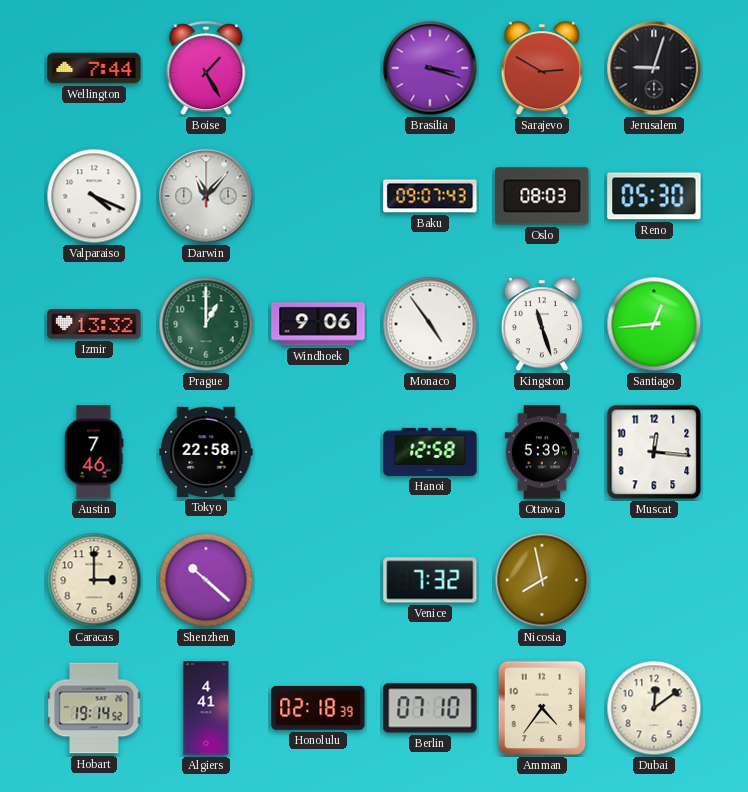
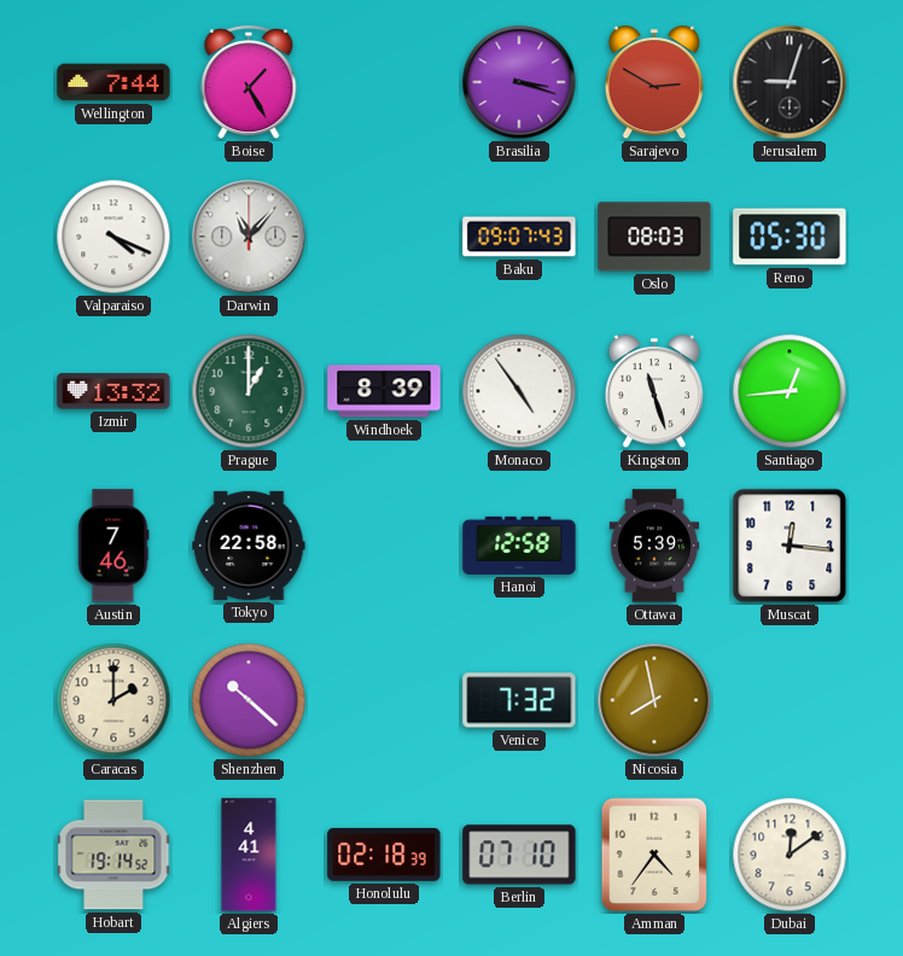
Windhoek: 9:06 -> 8:39 (384, 391)
Caracas: 3:00 -> 2:00 (113, 700)
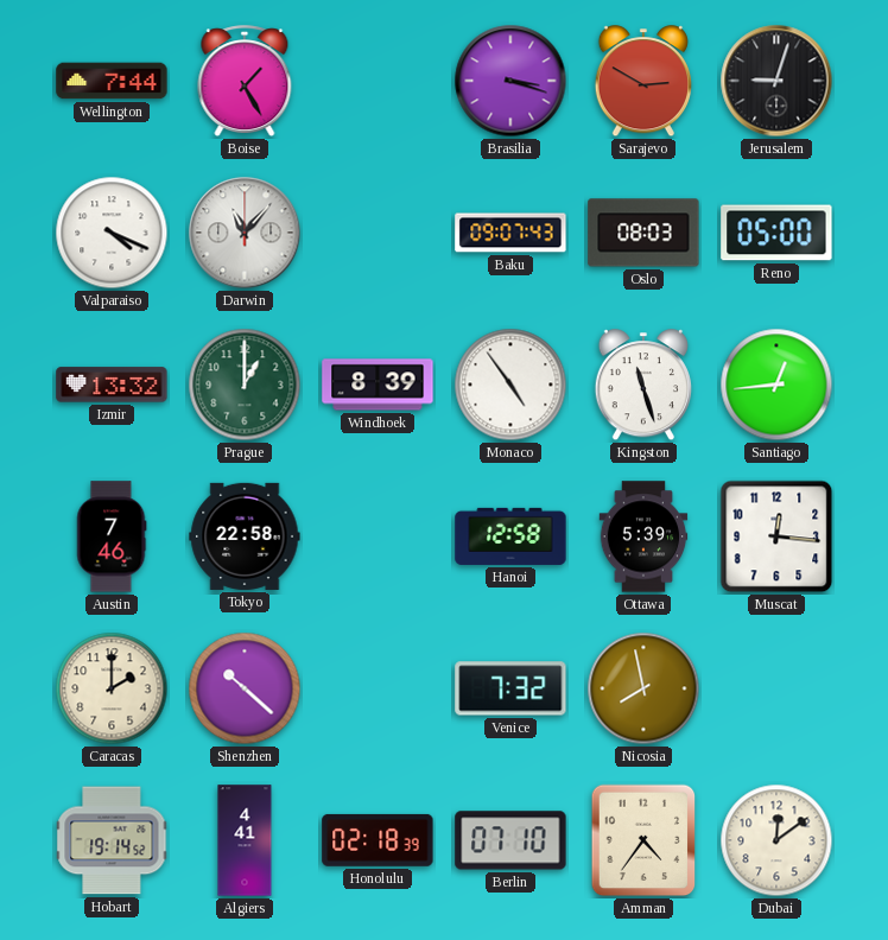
Reno: 05:30 -> 05:00 (776, 233)
